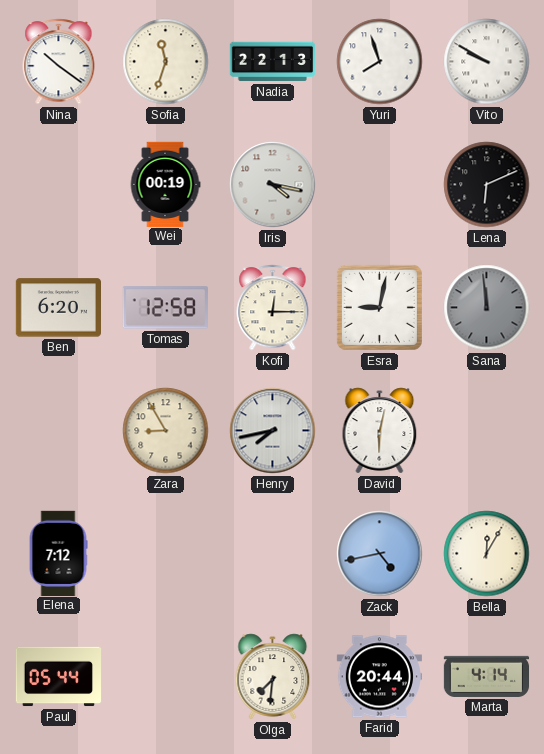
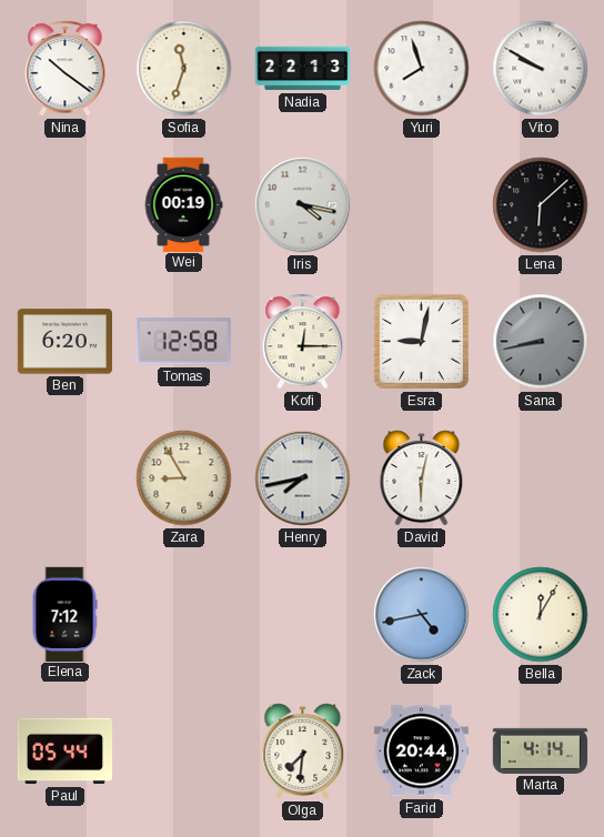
Lena: 6:11 -> 6:08 (541, 205)
Sana: 11:59 -> 8:43 (541, 342)
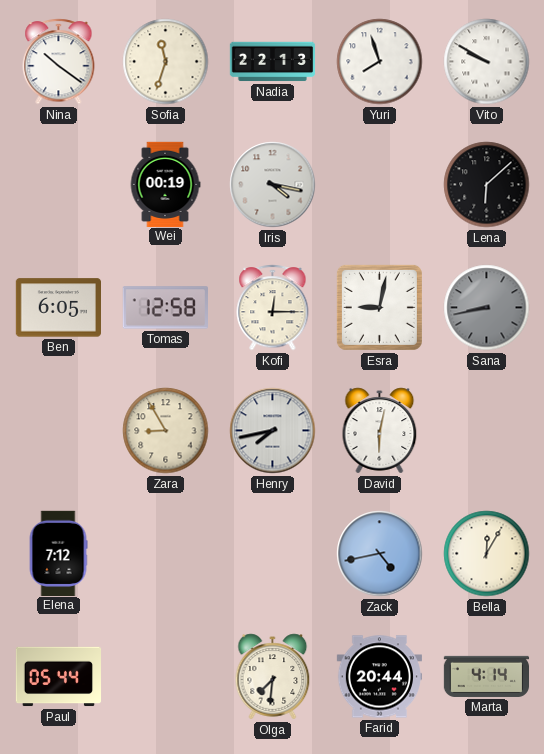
Ben: 6:20 -> 6:05 (58, 308)
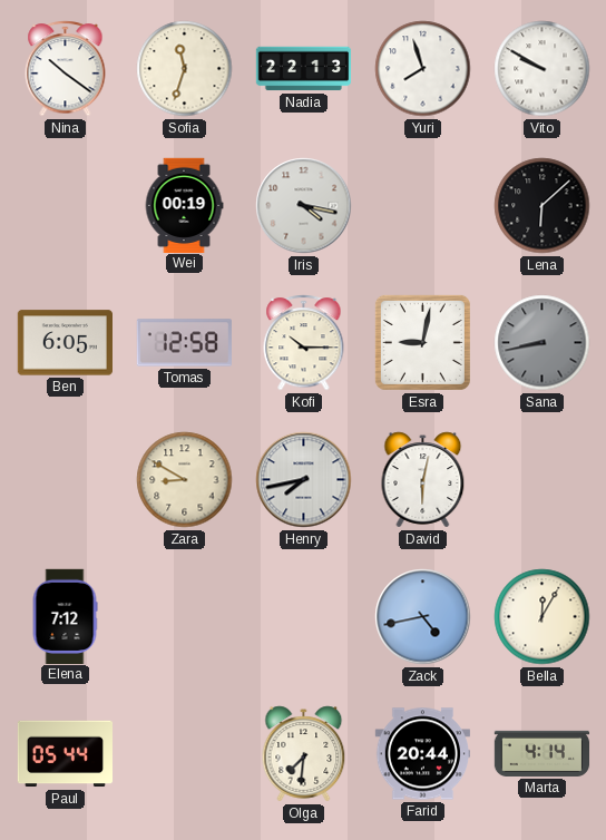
Kofi: 12:15 -> 10:15 (304, 343)
Zara: 8:55 -> 8:50 (185, 480)
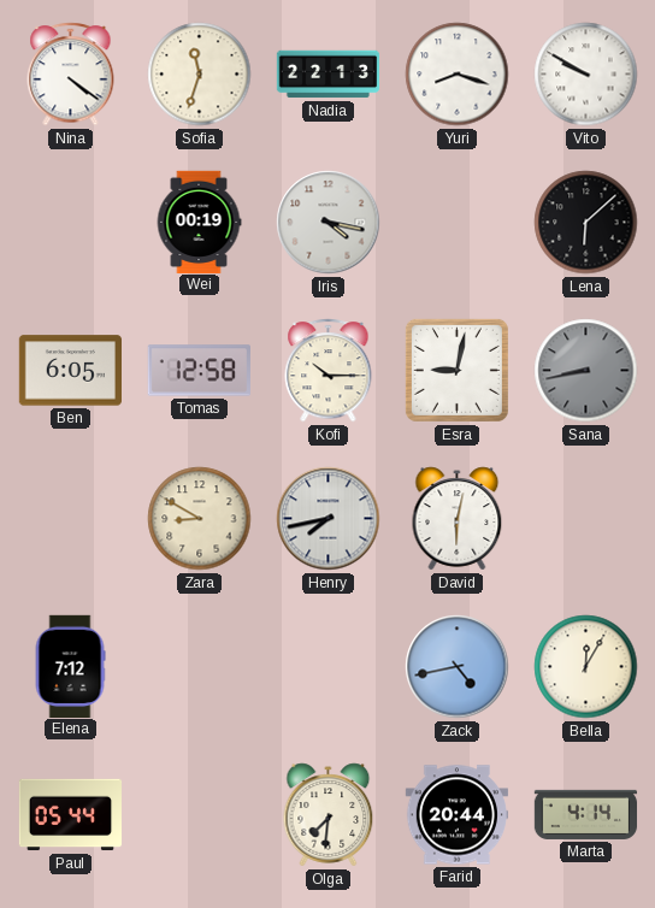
Nina: 10:21 -> 4:21 (71, 75)
Yuri: 7:57 -> 8:18 (458, 75)
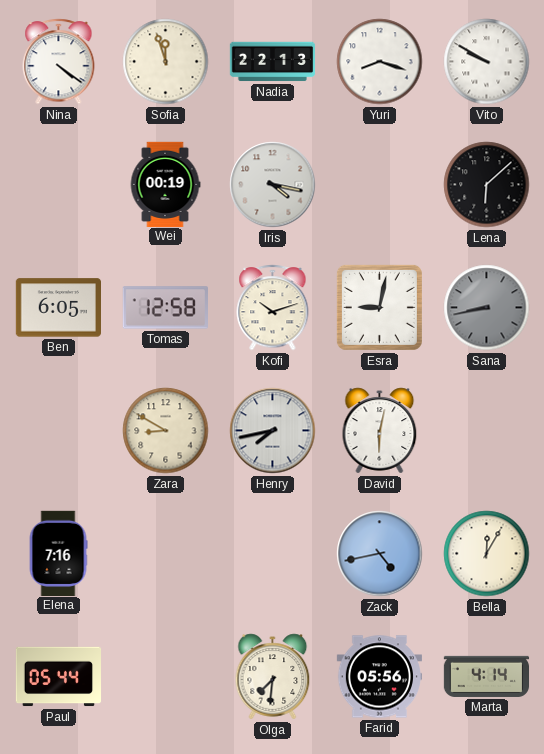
Sofia: 11:33 -> 11:57 (166, 62)
Kofi: 10:15 -> 10:12 (273, 308)
Elena: 7:12 -> 7:16 (58, 553)
Farid: 20:44 -> 05:56 (379, 677)
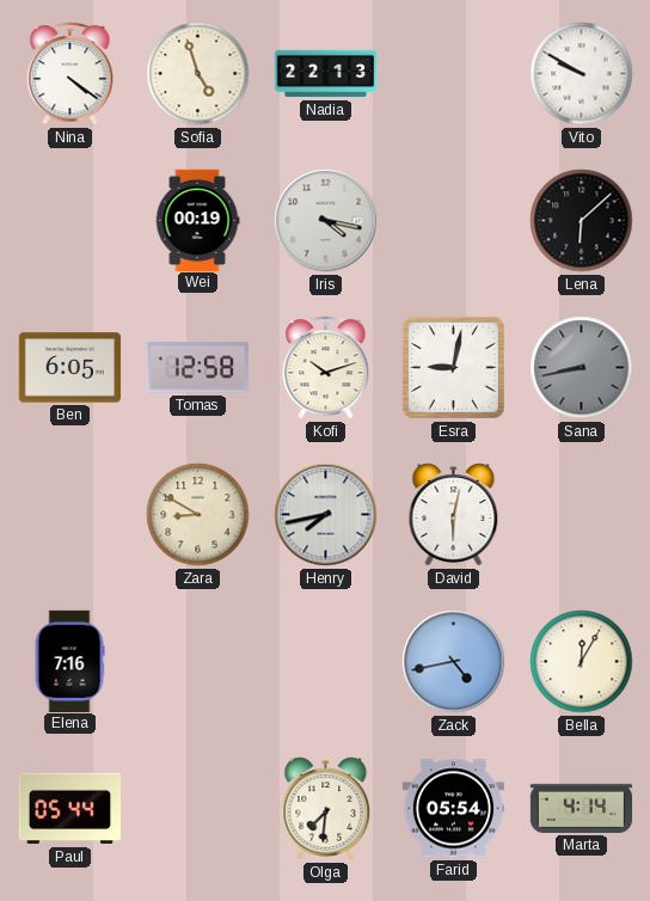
Sofia: 11:57 -> 4:57 (198, 74)
Yuri: 8:18 -> none (380, 62)
Farid: 05:56 -> 05:54 (453, 809)
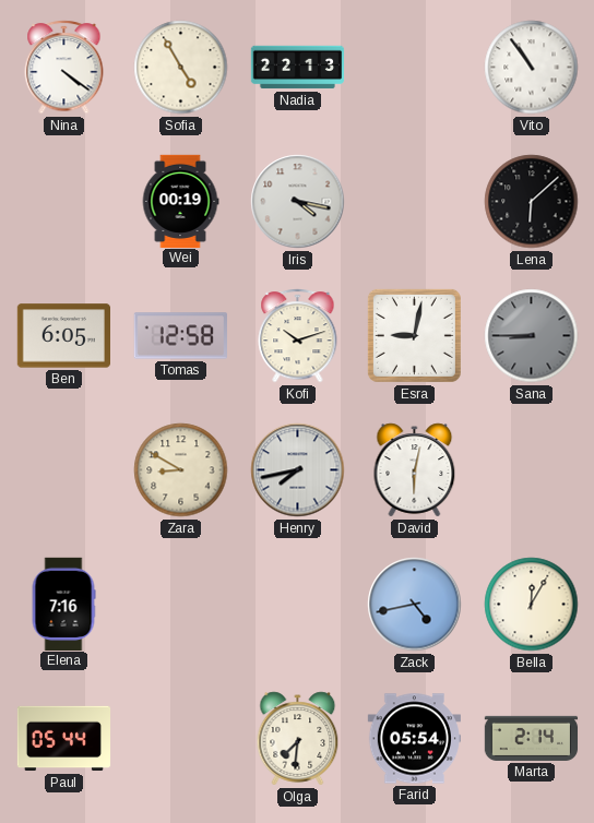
Sofia: 4:57 -> 4:55 (181, 68)
Vito: 9:50 -> 10:54 (532, 68)
Sana: 8:43 -> 8:45 (532, 336)
Marta: 4:14 -> 2:14 (532, 738)
